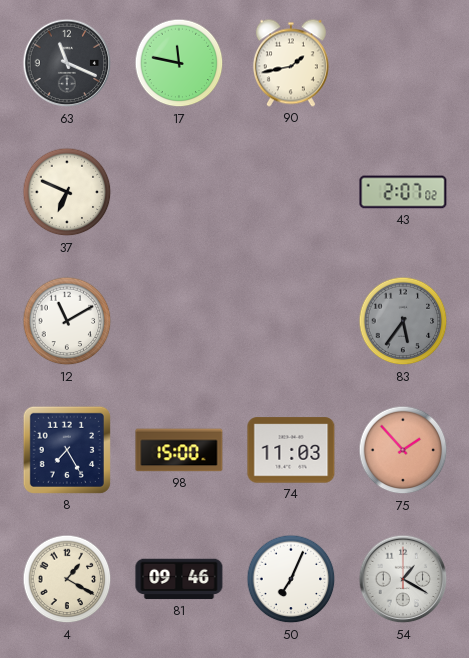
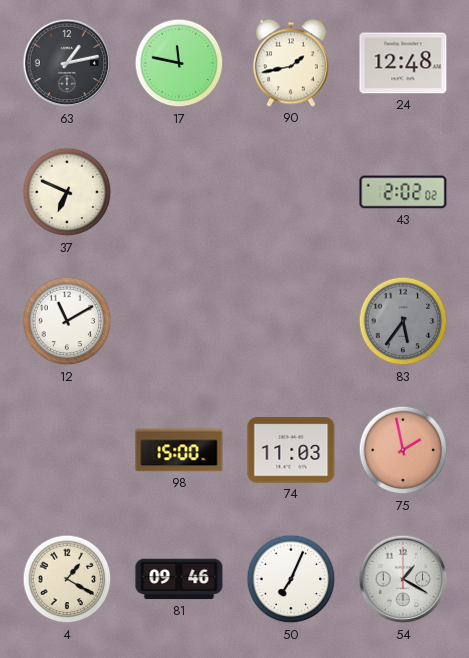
63: 11:19 -> 1:13 (67, 63)
24: none -> 12:48 (403, 63)
43: 2:07 -> 2:02 (403, 192)
8: 7:25 -> none (67, 450)
75: 1:53 -> 1:58 (403, 450)
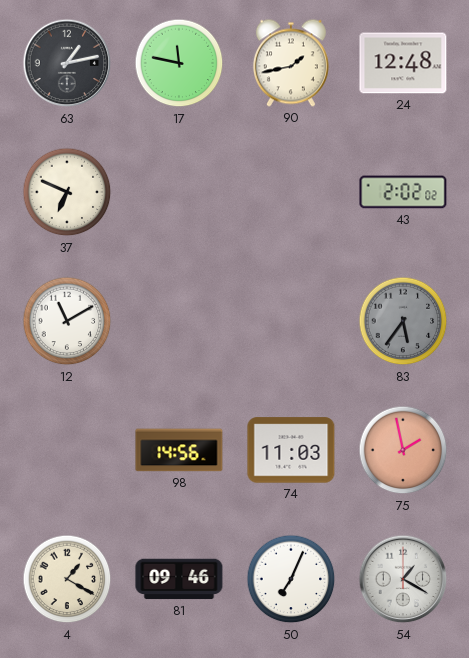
98: 15:00 -> 14:56 (179, 450)
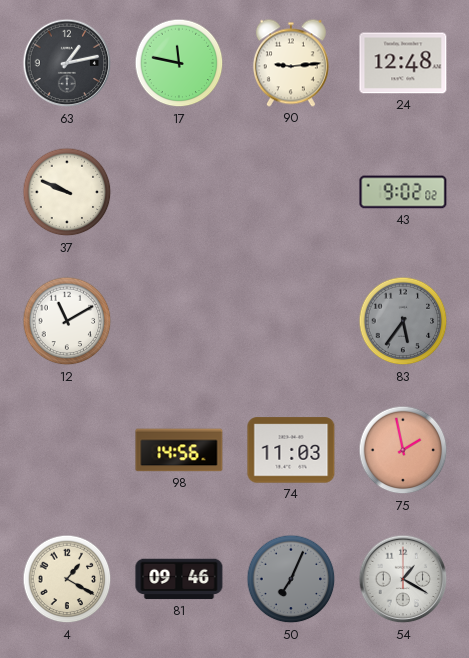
90: 1:43 -> 9:14 (291, 63)
37: 6:49 -> 9:49 (67, 192)
43: 2:02 -> 9:02 (403, 192)
50 dial: white -> grey (291, 579)
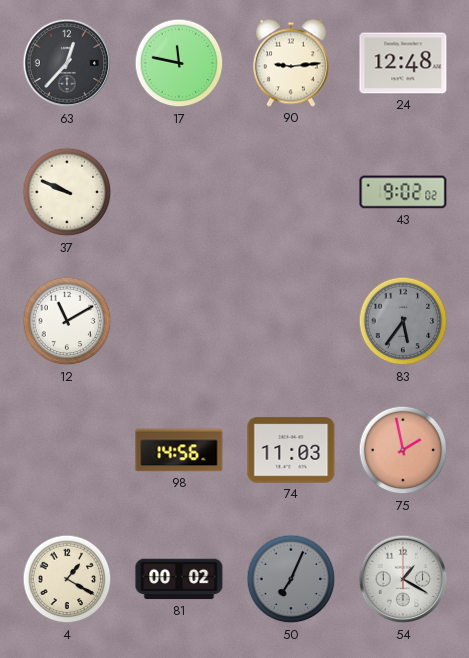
63: 1:13 -> 12:37 (67, 63)
81: 09:46 -> 00:02 (179, 579)
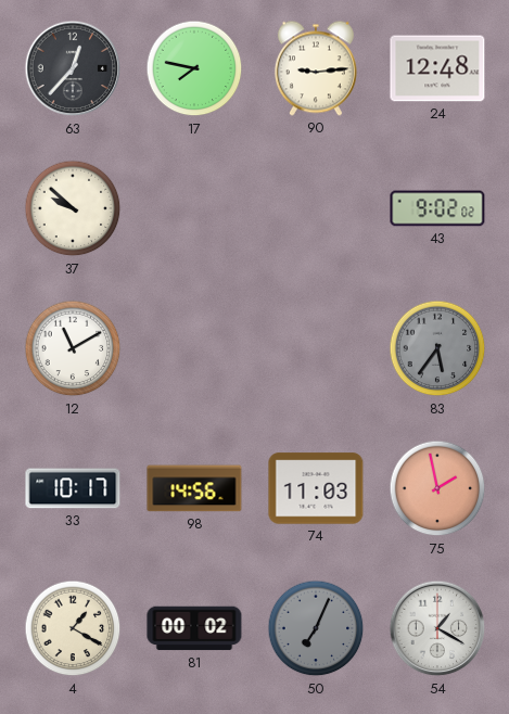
17: 11:47 -> 7:47 (194, 68)
37: 9:49 -> 9:52 (73, 208)
33: none -> 10:17 (73, 488)
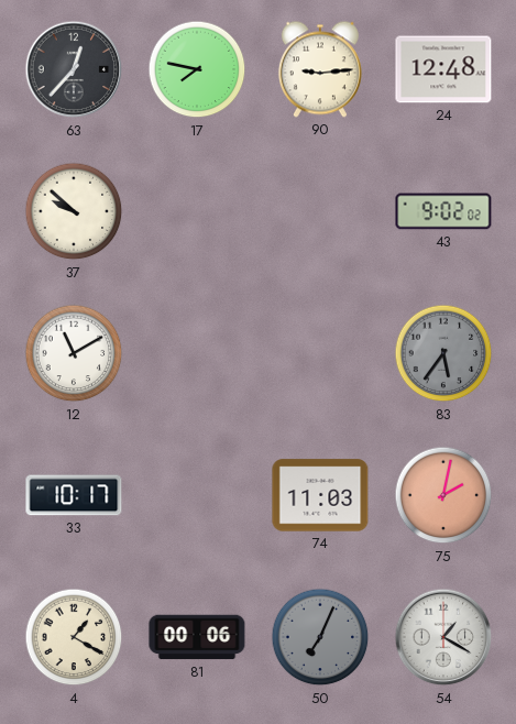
98: 14:56 -> none (194, 488)
75: 1:58 -> 2:02 (443, 495)
81: 00:02 -> 00:06 (197, 637)
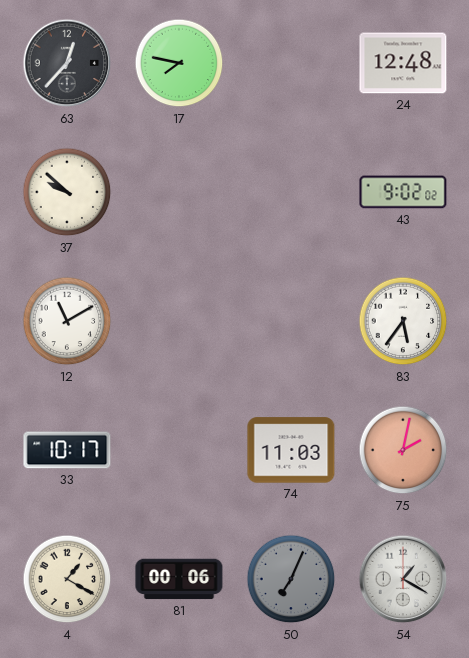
90: 9:14 -> none (320, 69)
83 dial: grey -> white (403, 321)
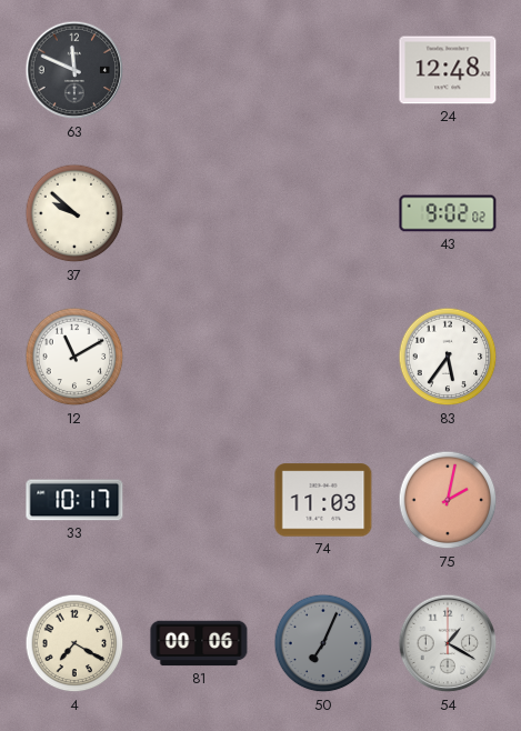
63: 12:37 -> 11:49 (74, 70)
17: 7:47 -> none (179, 63)
4: 1:20 -> 7:20 (74, 643)
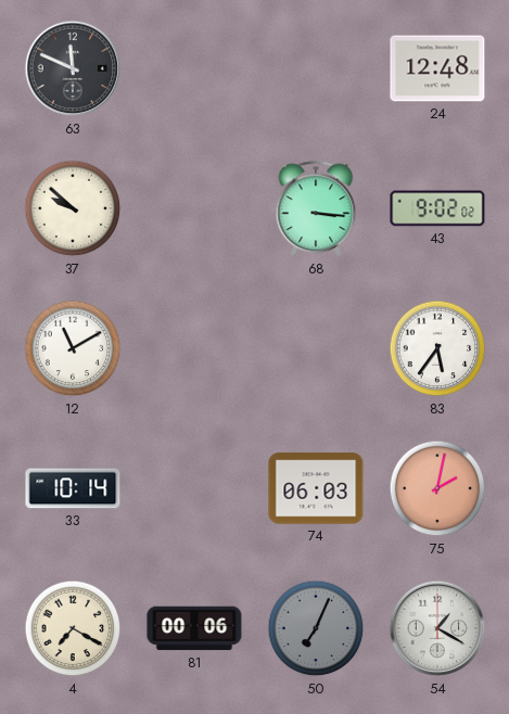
68: none -> 3:16 (316, 209)
33: 10:17 -> 10:14 (73, 488)
74: 11:03 -> 06:03 (316, 488)
